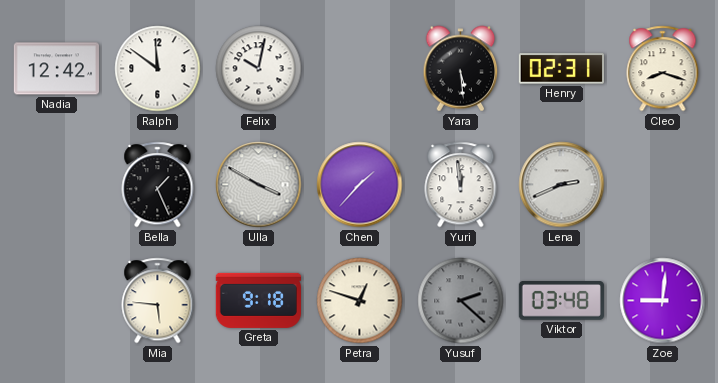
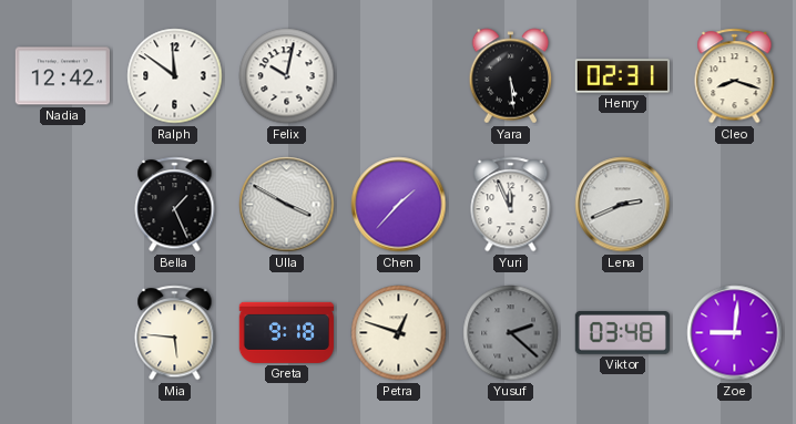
Yuri: 11:59 -> 11:56 (511, 205)
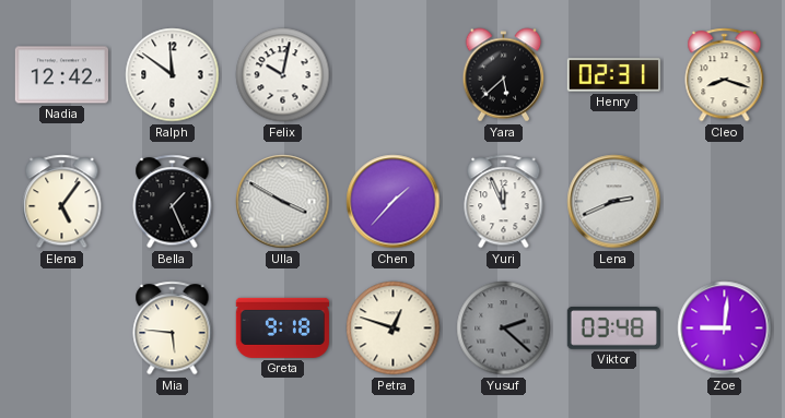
Yara: 5:29 -> 5:38 (504, 75)
Elena: none -> 5:06 (62, 202)
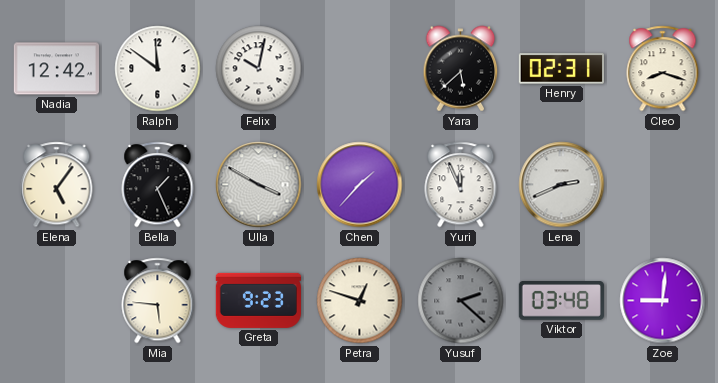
Greta: 9:18 -> 9:23 (258, 300)
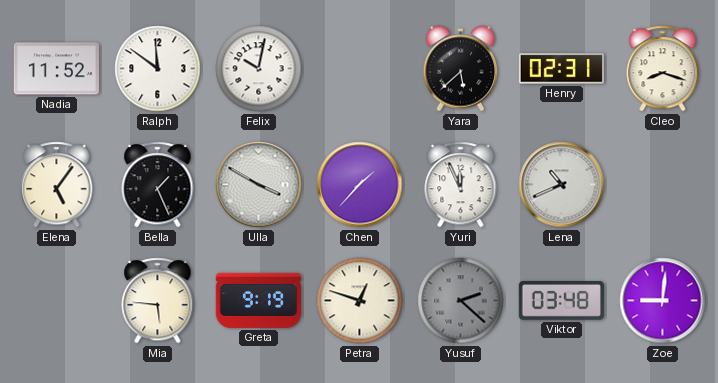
Nadia: 12:42 -> 11:52 (56, 69)
Lena: 2:41 -> 10:41 (562, 185)
Greta: 9:23 -> 9:19 (258, 300)
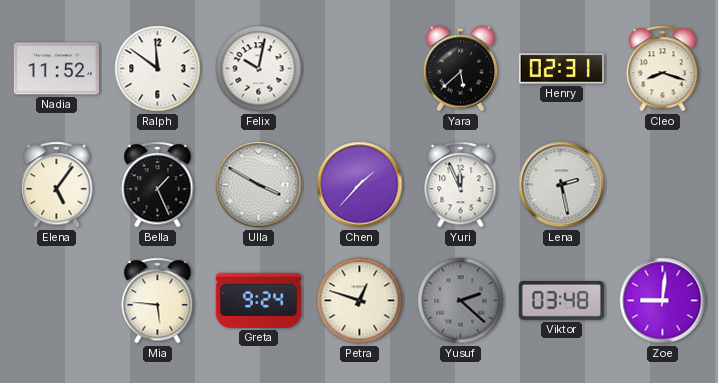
Lena: 10:41 -> 2:28 (562, 185)
Greta: 9:19 -> 9:24 (258, 300)
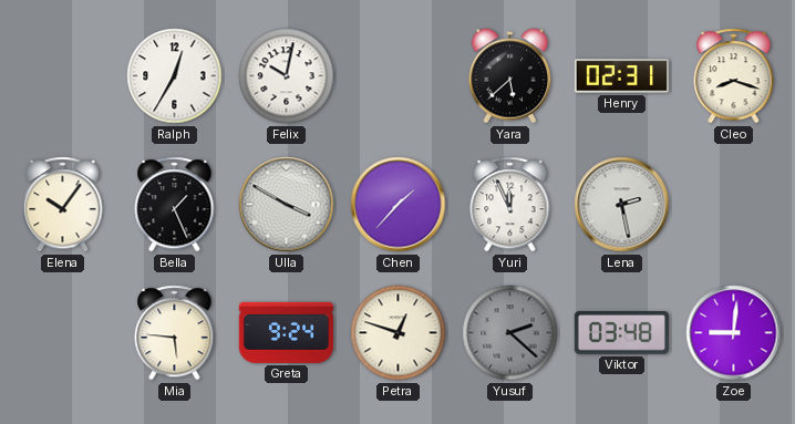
Nadia: 11:52 -> none (56, 69)
Ralph: 11:51 -> 12:35 (175, 76)
Elena: 5:06 -> 10:06 (63, 205)
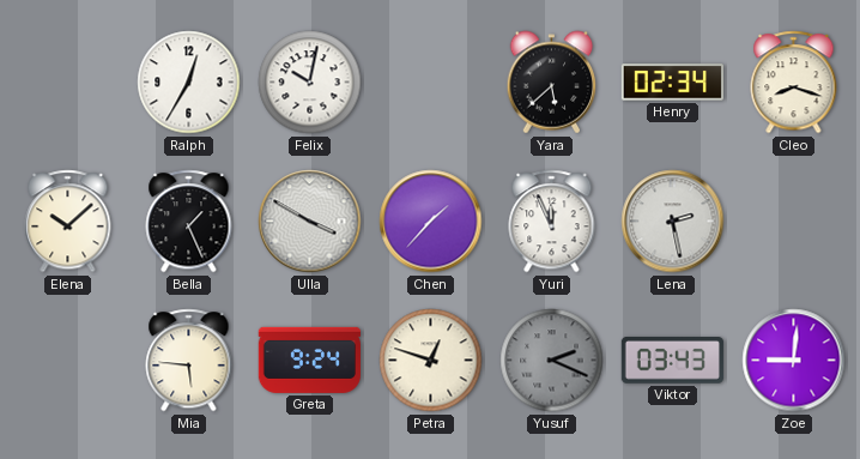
Henry: 02:31 -> 02:34 (672, 83)
Elena: 10:06 -> 10:08 (68, 222)
Yusuf: 2:22 -> 2:19 (552, 361)
Viktor: 03:48 -> 03:43 (672, 361)
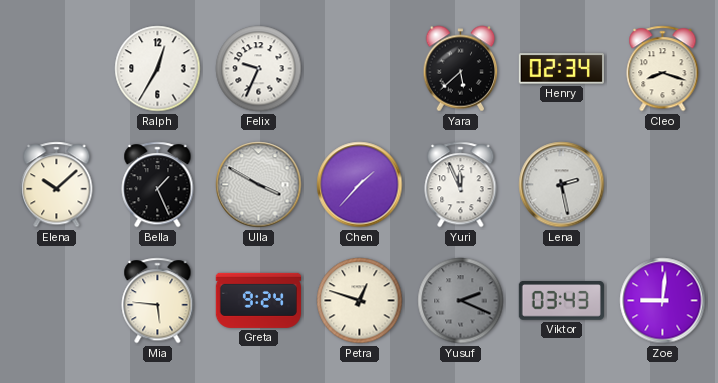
Felix: 10:02 -> 9:34 (259, 69)
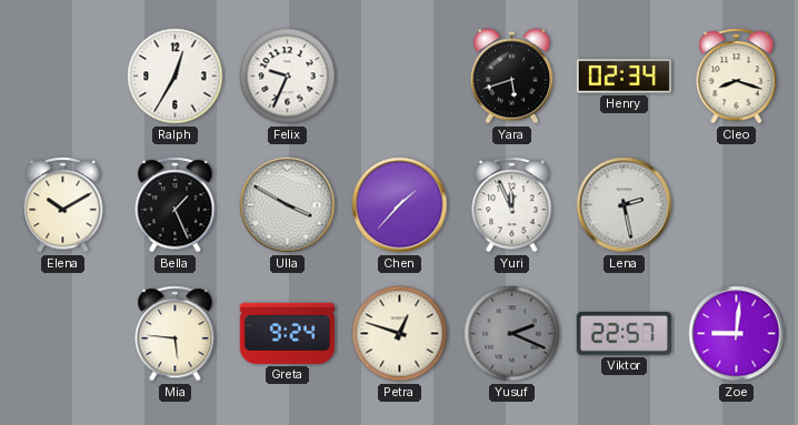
Yara: 5:38 -> 5:42 (512, 77)
Elena: 10:08 -> 10:10 (63, 205)
Viktor: 03:43 -> 22:57 (624, 334)
